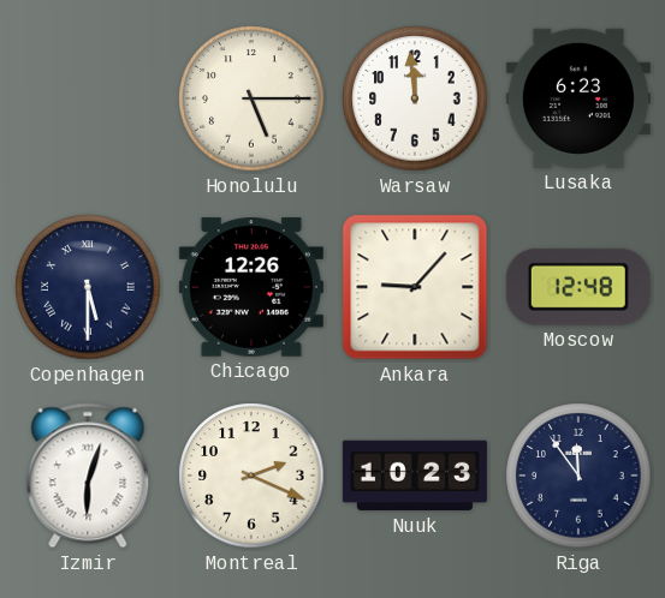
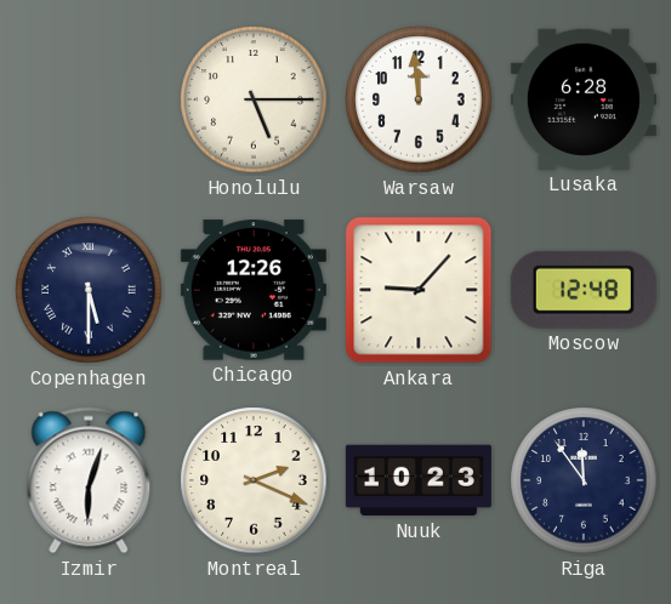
Lusaka: 6:23 -> 6:28 (584, 99)
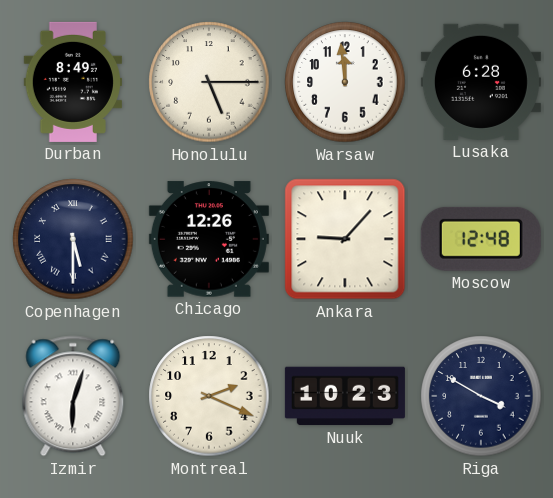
Durban: none -> 8:49 (73, 82)
Riga: 11:54 -> 3:50 (481, 396)
